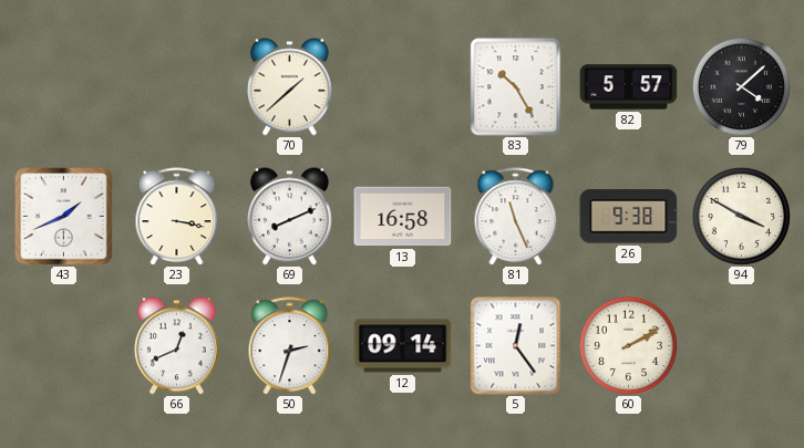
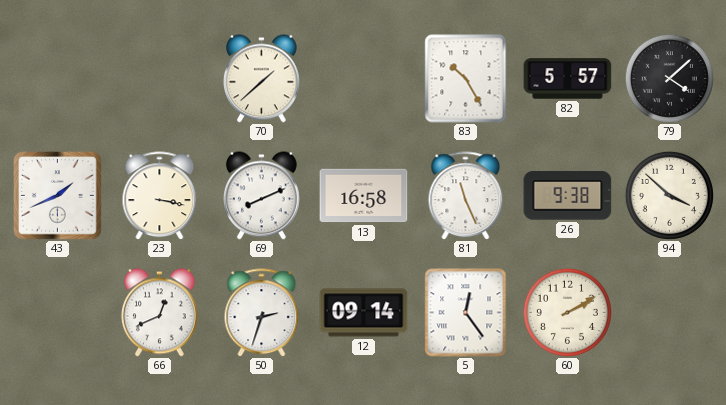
94: 3:50 -> 3:52 (669, 195)
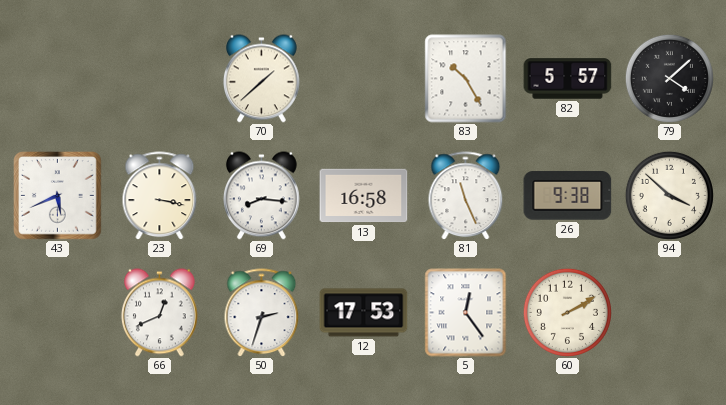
43: 1:41 -> 5:41 (58, 196)
69: 8:11 -> 8:16 (261, 196)
12: 09:14 -> 17:53 (364, 313)
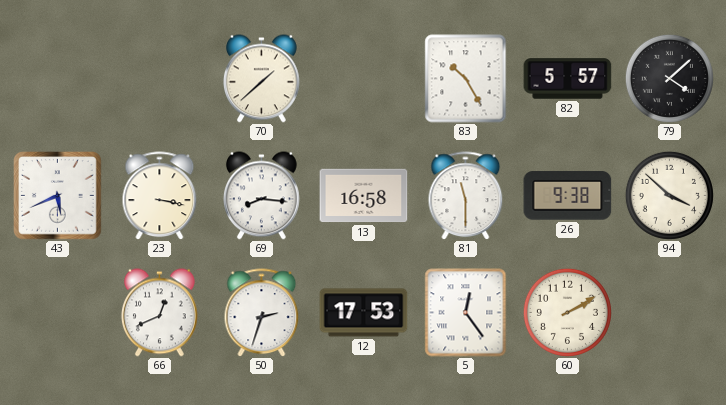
81: 11:26 -> 11:30 (466, 196)
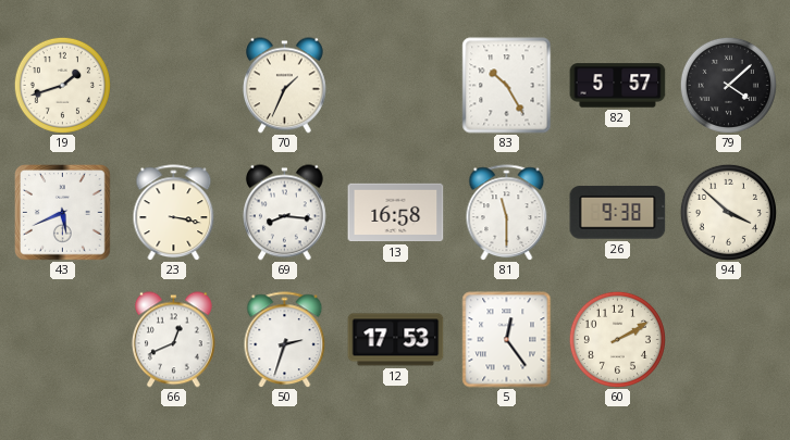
19: none -> 1:42 (62, 85)
70: 1:38 -> 1:34 (284, 86)
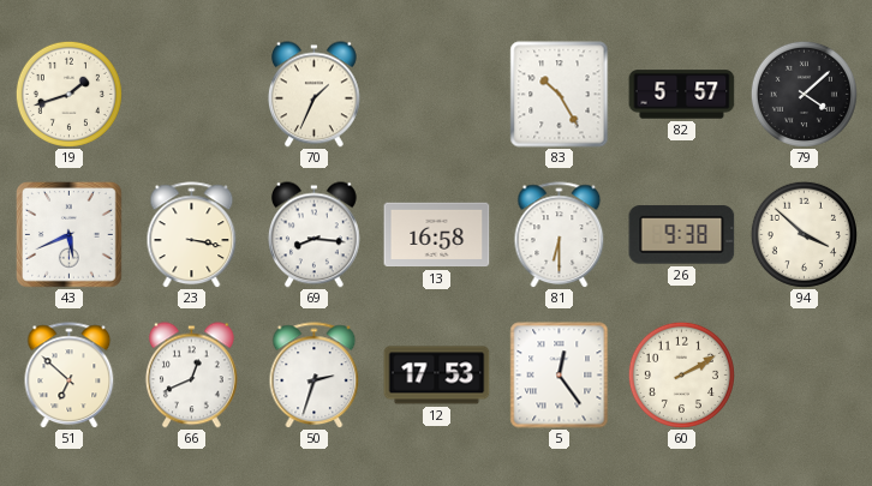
81: 11:30 -> 6:30 (560, 235)
51: none -> 6:52 (70, 376)
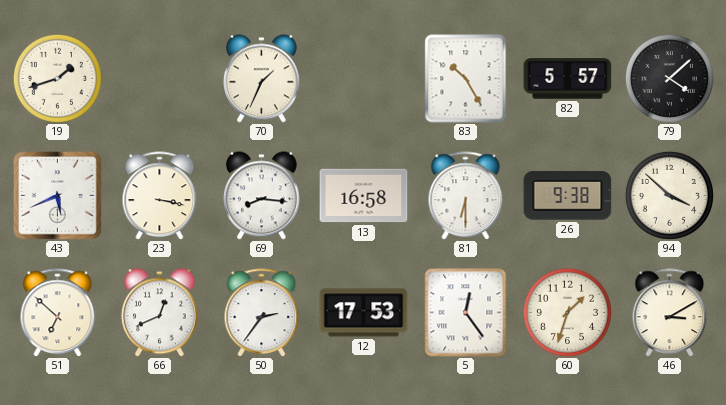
50: 2:33 -> 2:36 (262, 313)
60: 2:10 -> 1:33 (567, 312)
46: none -> 3:10 (670, 313)
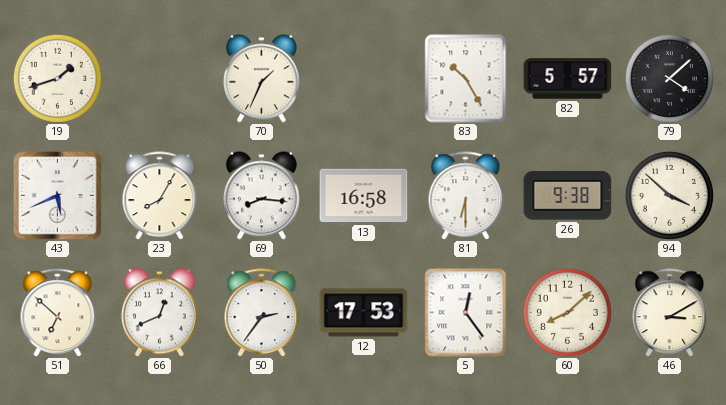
23: 3:17 -> 8:05 (160, 196)
60: 1:33 -> 8:08 (567, 312)
